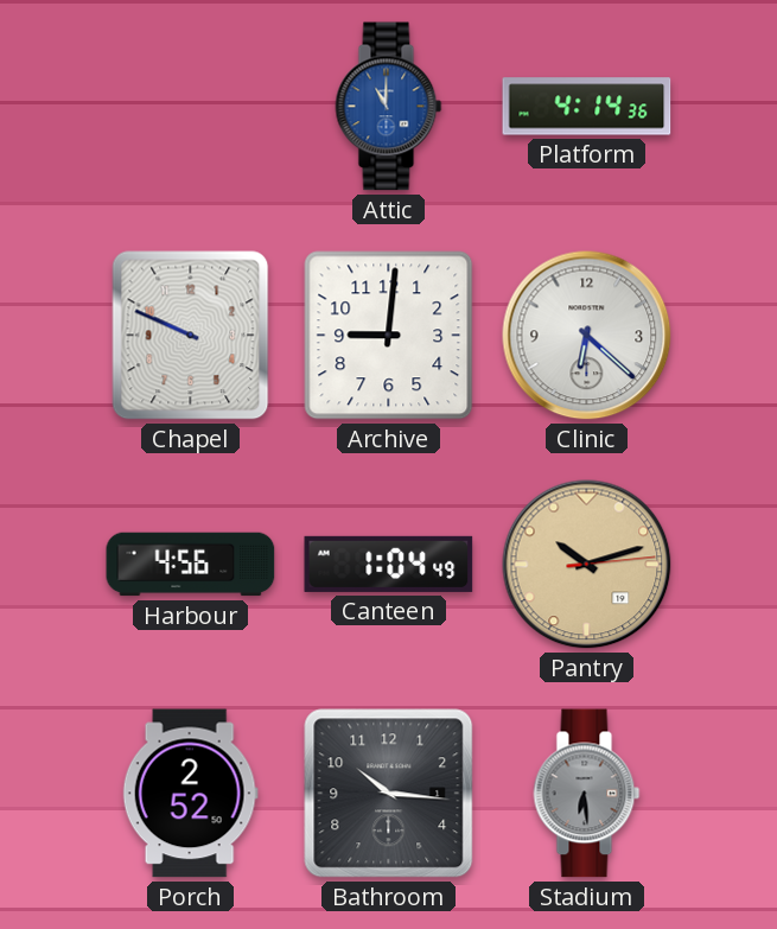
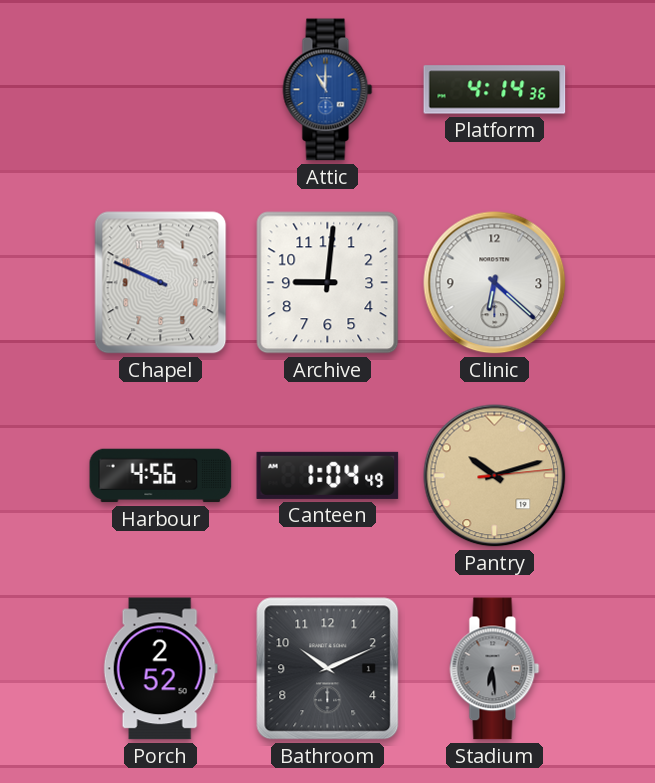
Bathroom: 10:16 -> 10:11 (328, 669)
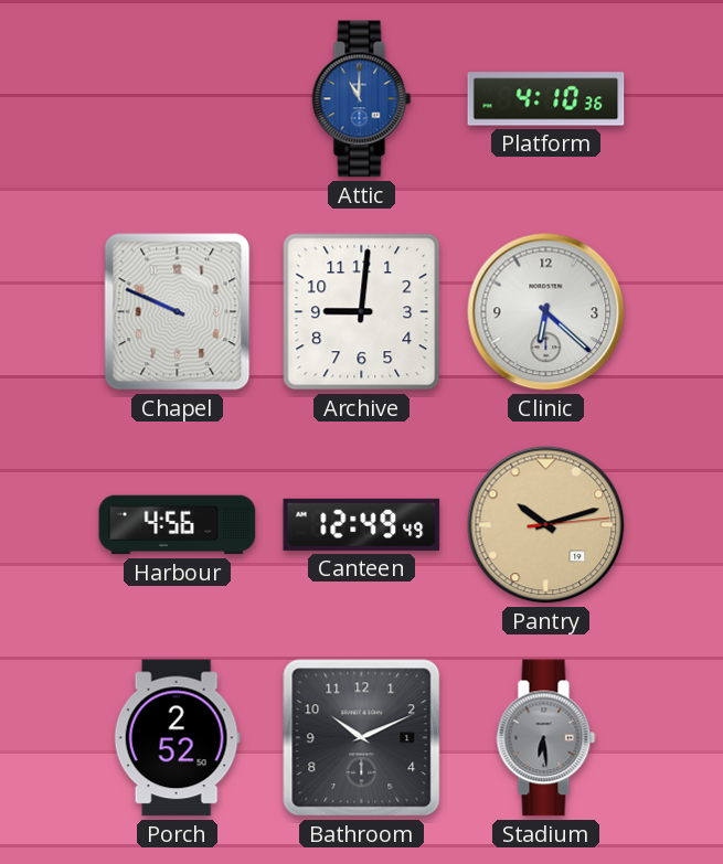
Platform: 4:14 -> 4:10 (546, 99)
Canteen: 1:04 -> 12:49 (362, 524)
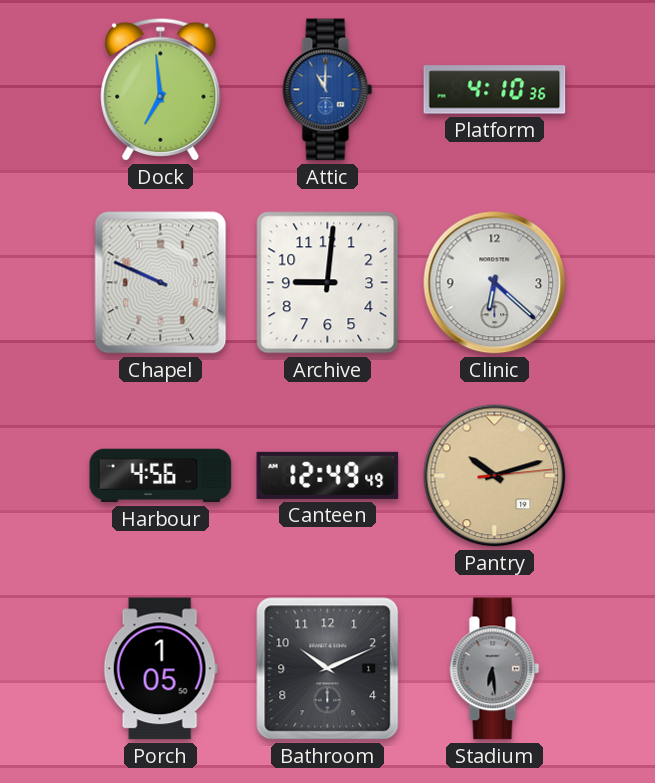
Dock: none -> 6:59 (161, 89)
Porch: 2:52 -> 1:05 (160, 669)
